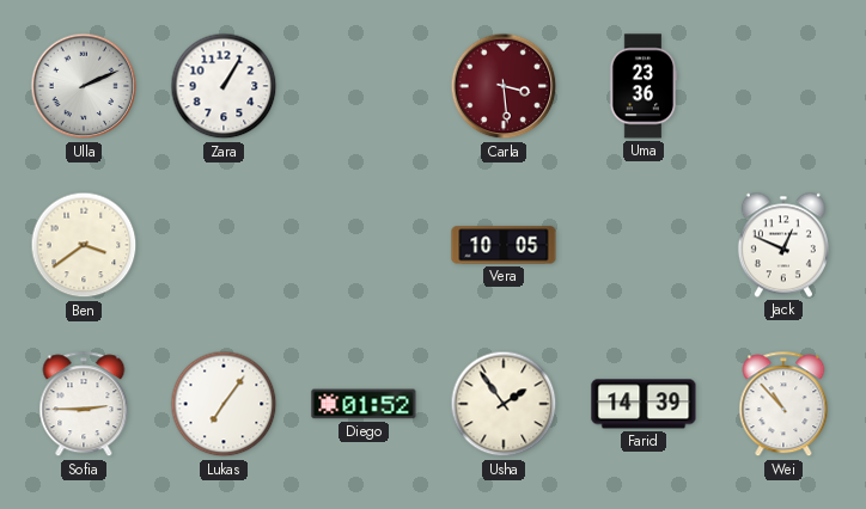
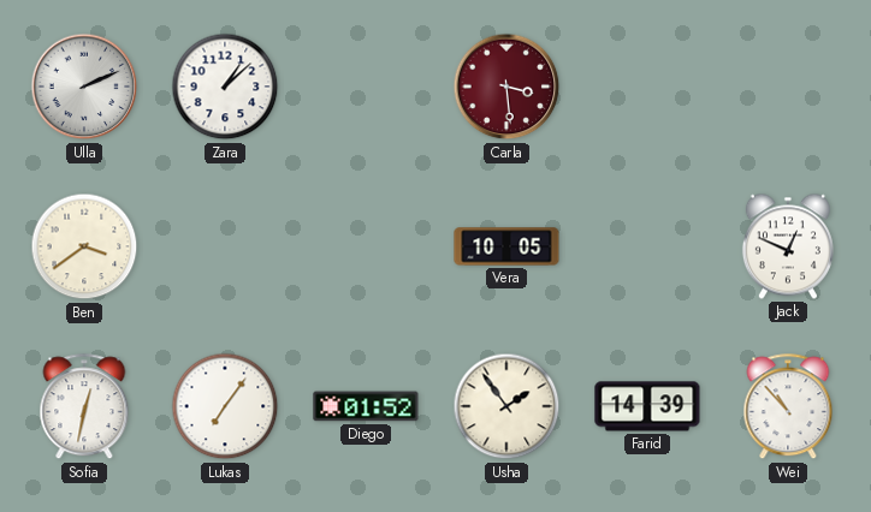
Zara: 1:05 -> 1:08 (225, 87)
Uma: 23:36 -> none (644, 86)
Sofia: 2:45 -> 12:32 (84, 407)
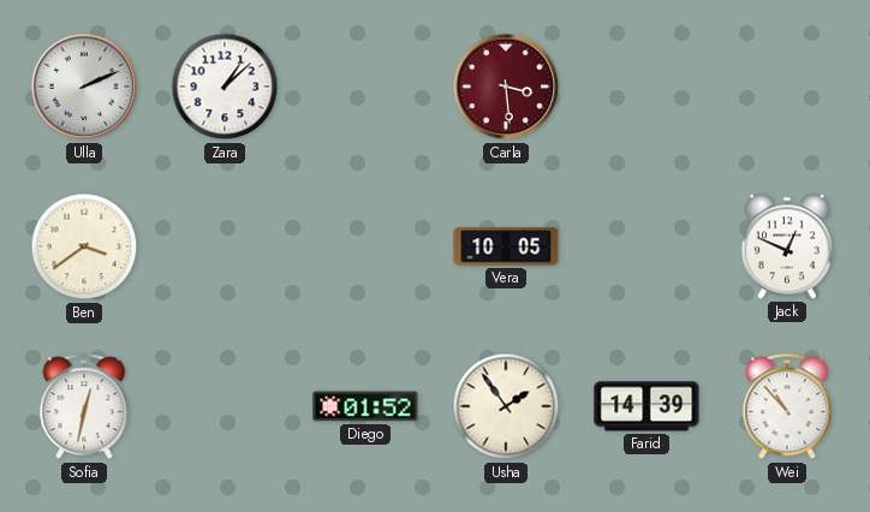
Lukas: 7:06 -> none (225, 406)
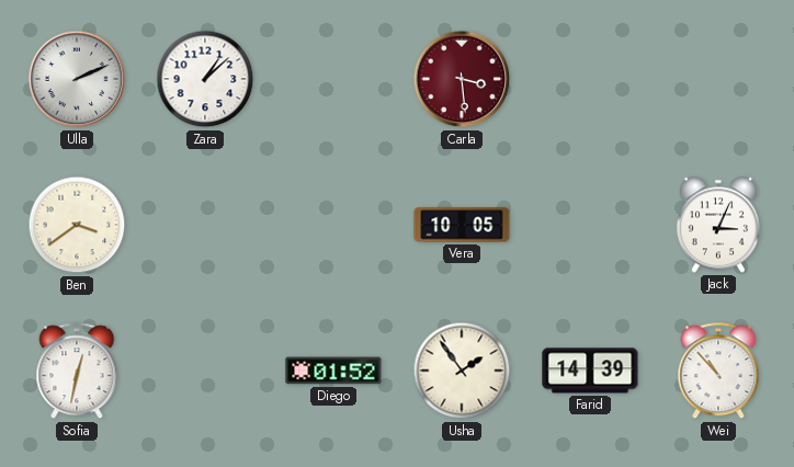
Jack: 12:49 -> 3:04 (718, 225)
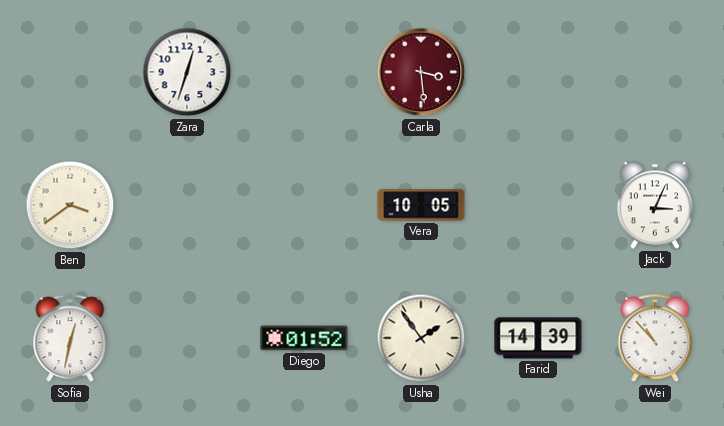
Ulla: 2:11 -> none (77, 79)
Zara: 1:08 -> 12:33 (187, 72)
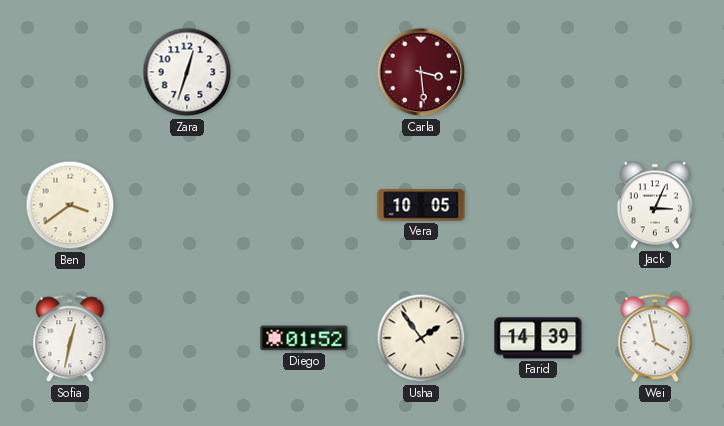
Wei: 10:53 -> 3:58 (655, 339)
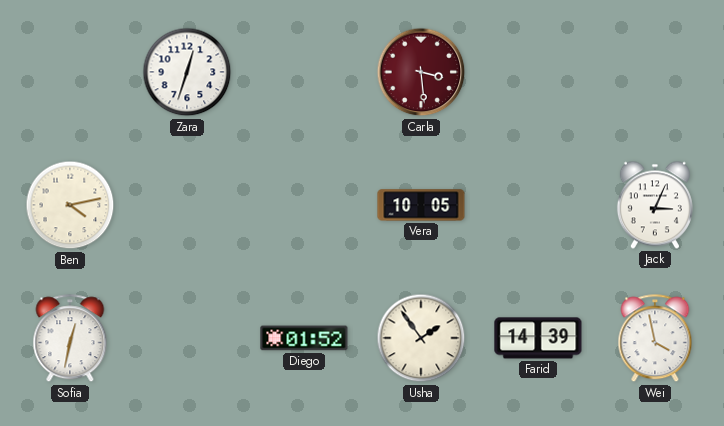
Ben: 3:39 -> 4:13 (70, 205)
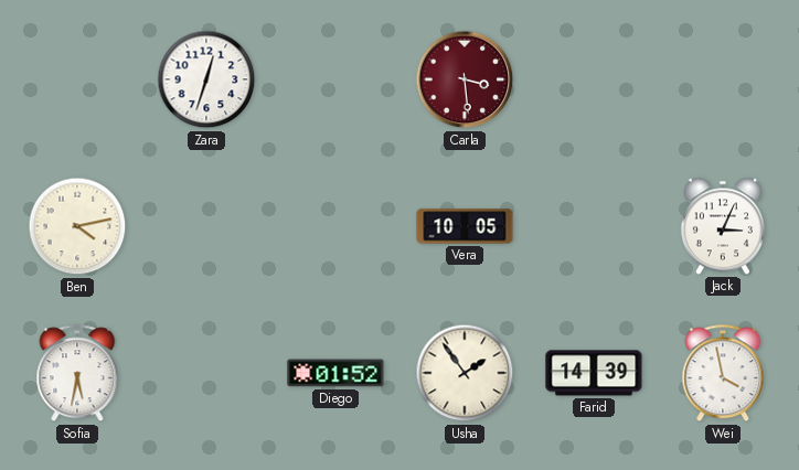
Sofia: 12:32 -> 5:32 (77, 374)
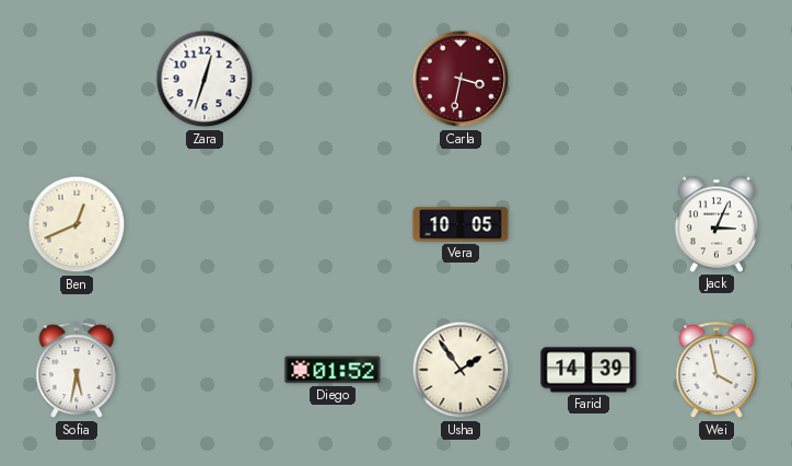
Carla: 3:29 -> 3:32 (461, 79)
Ben: 4:13 -> 12:41 (77, 224)
